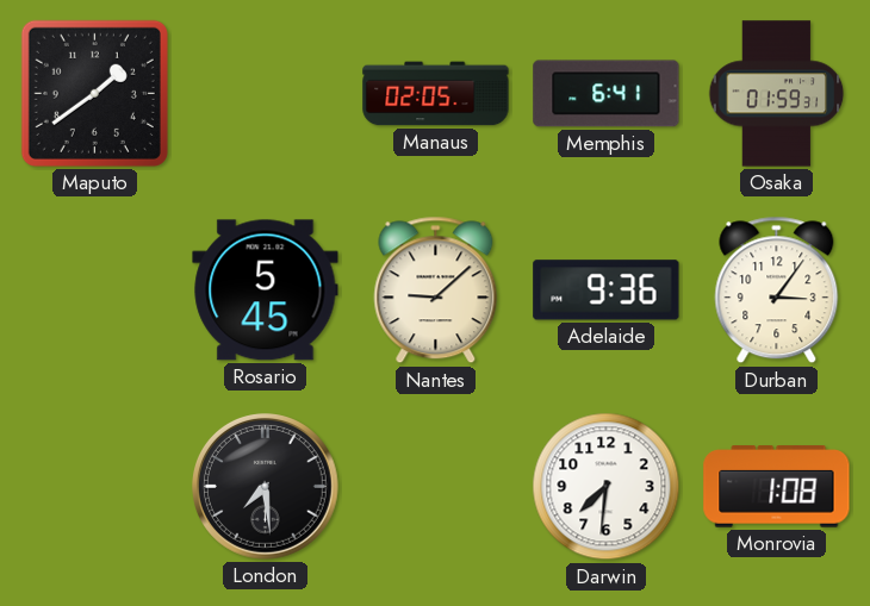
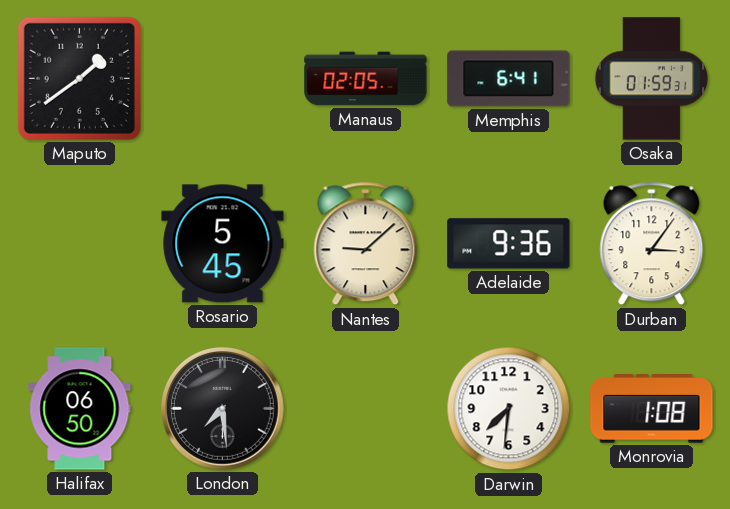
Halifax: none -> 06:50 (80, 409)
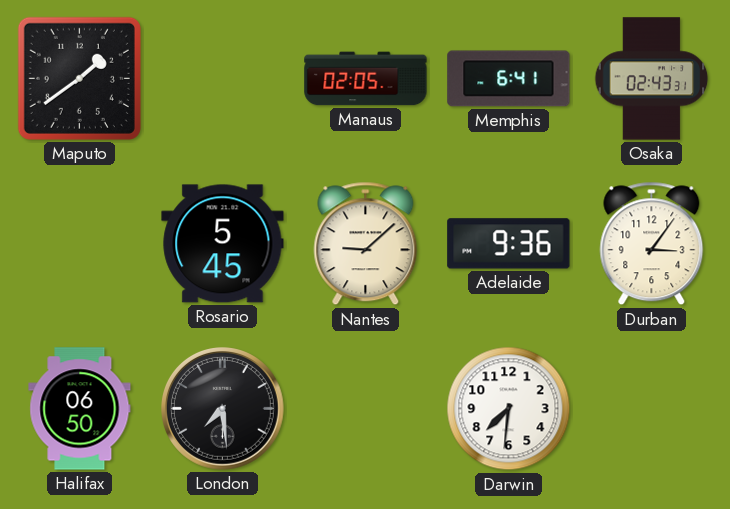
Osaka: 01:59 -> 02:43 (652, 79)
Monrovia: 1:08 -> none (652, 409)
